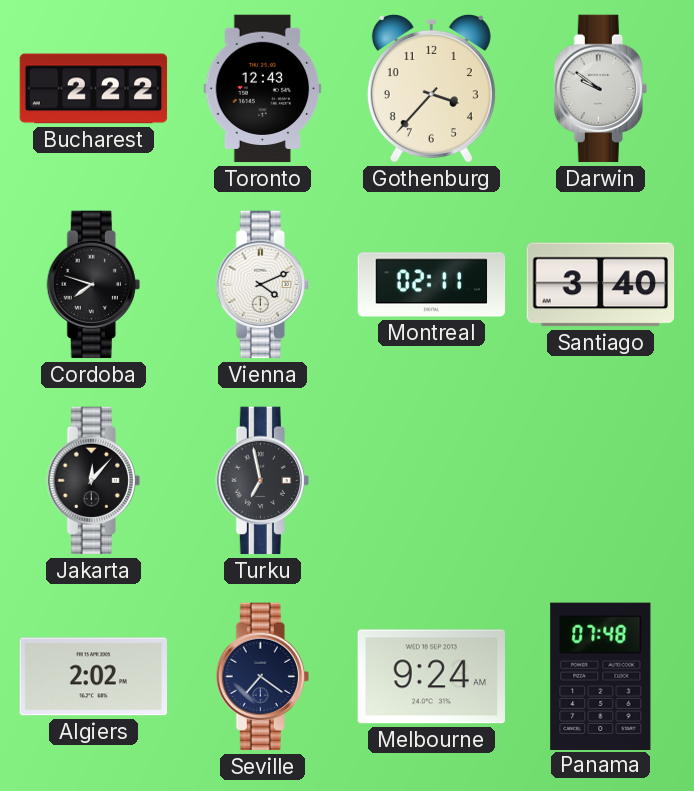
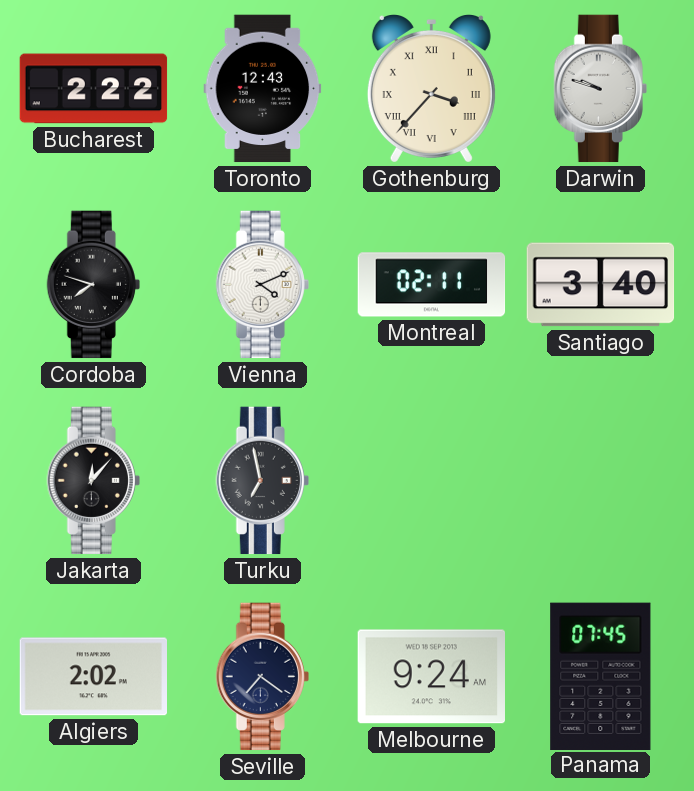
Gothenburg numerals: Arabic -> Roman (431, 89)
Darwin: 9:51 -> 9:48 (600, 89)
Panama: 07:48 -> 07:45 (601, 676)
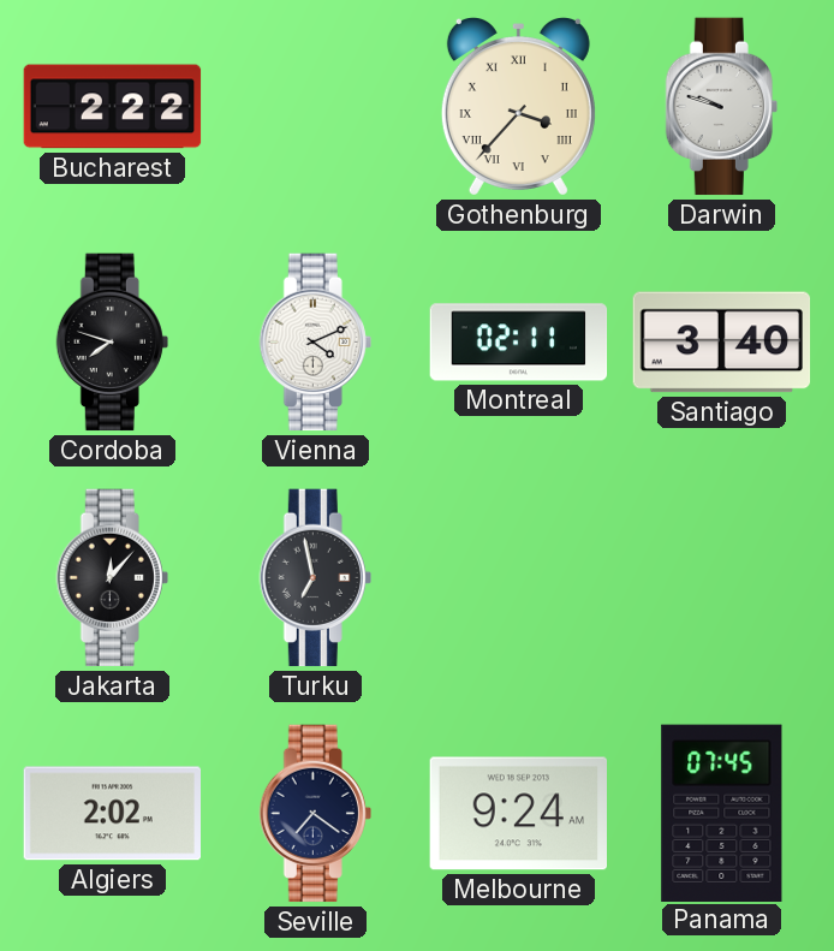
Toronto: 12:43 -> none (263, 89)
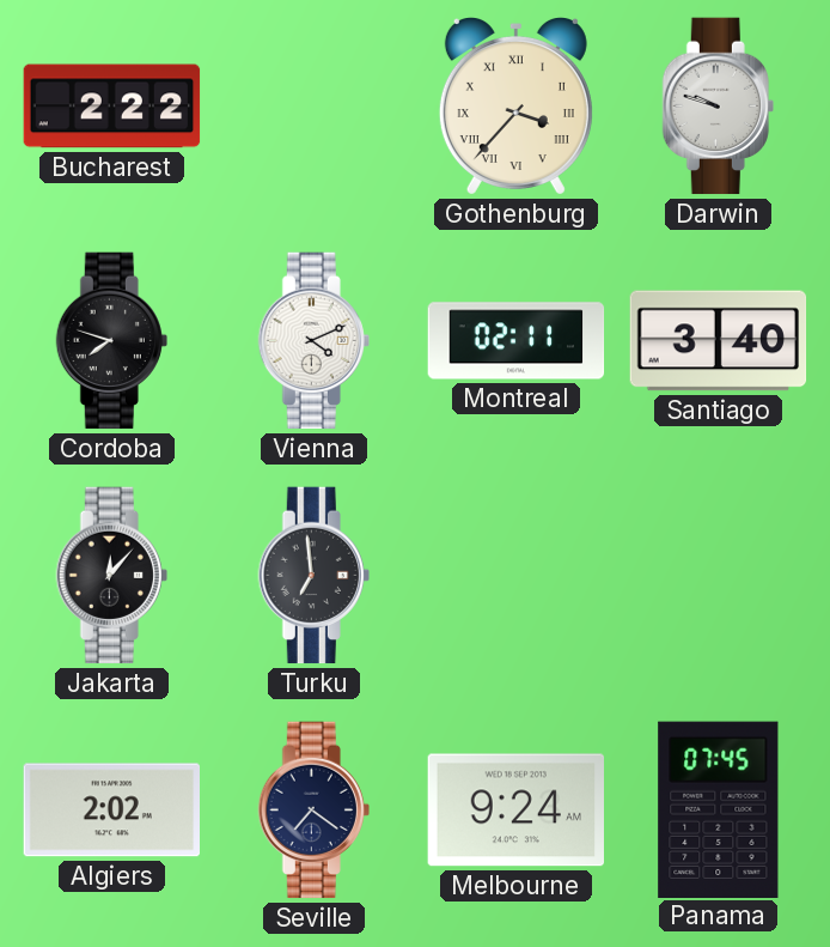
Turku: 6:58 -> 6:59 (313, 576)
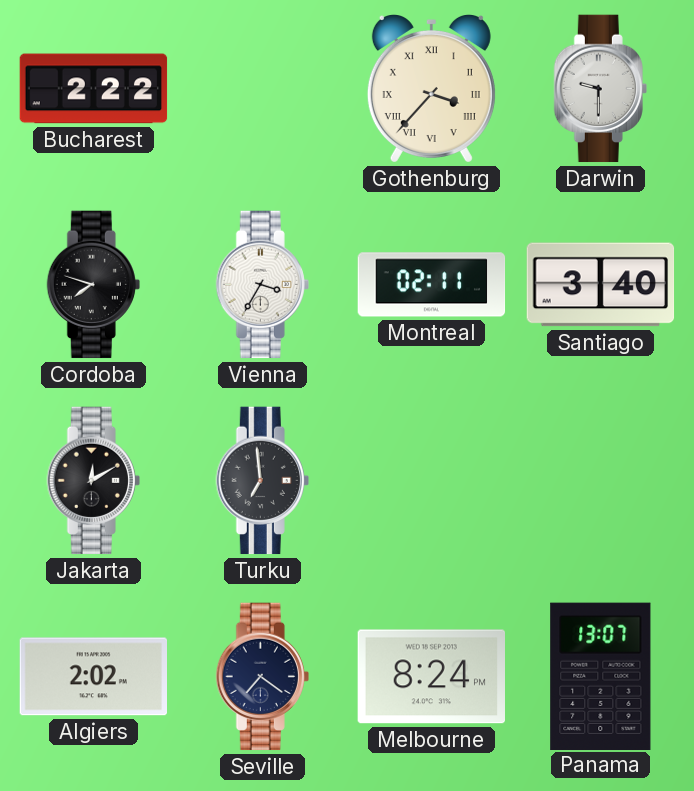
Darwin: 9:48 -> 9:30 (600, 89)
Vienna: 4:11 -> 3:35 (262, 285)
Jakarta: 12:07 -> 12:10 (93, 481)
Melbourne: 9:24 -> 8:24 (432, 677)
Panama: 07:45 -> 13:07 (601, 676)
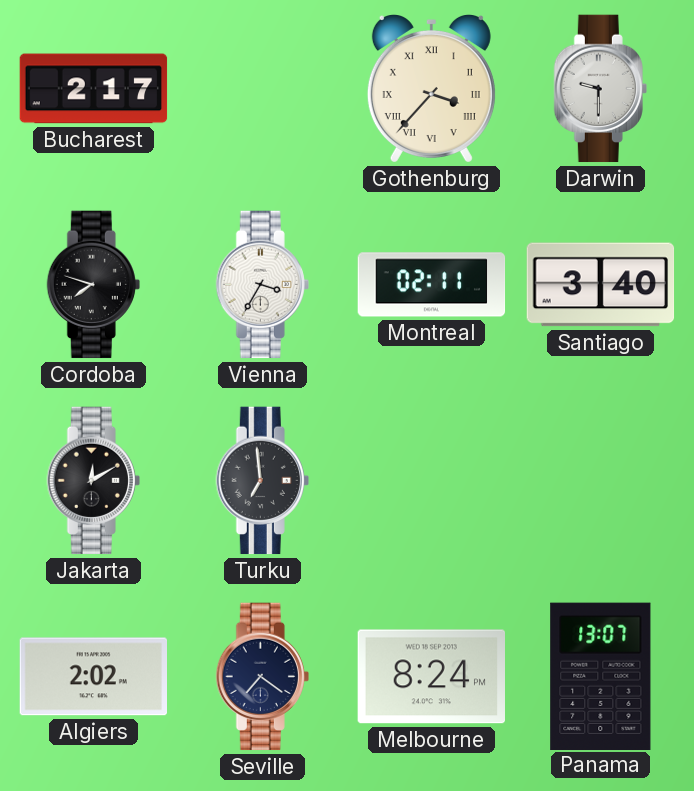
Bucharest: 2:22 -> 2:17 (94, 89)
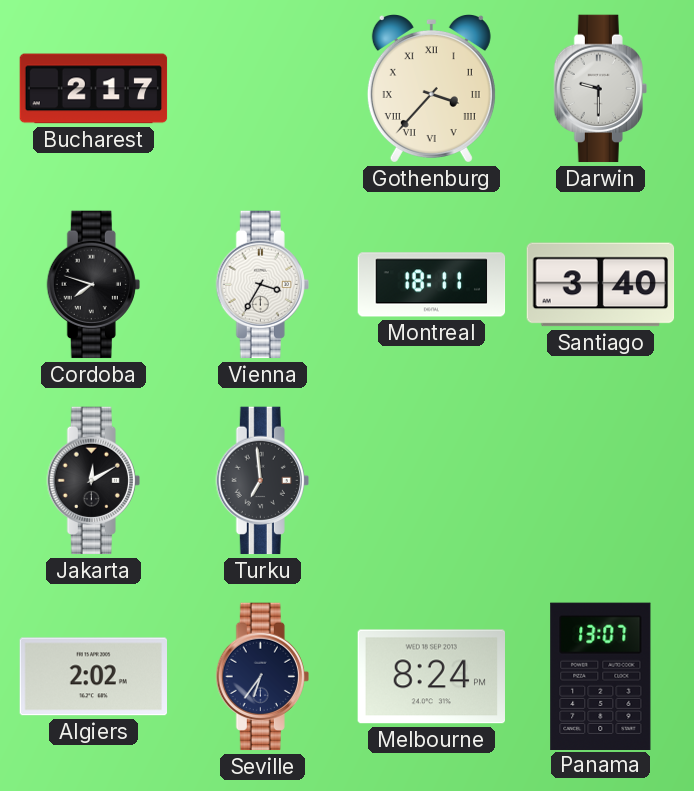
Montreal: 02:11 -> 18:11 (432, 285)
Seville: 7:21 -> 6:36 (262, 677)
